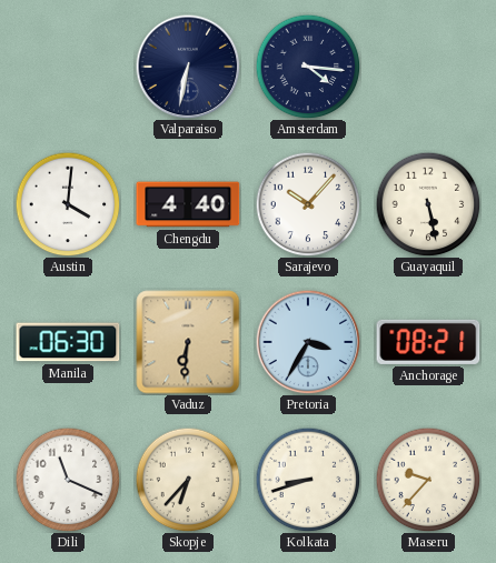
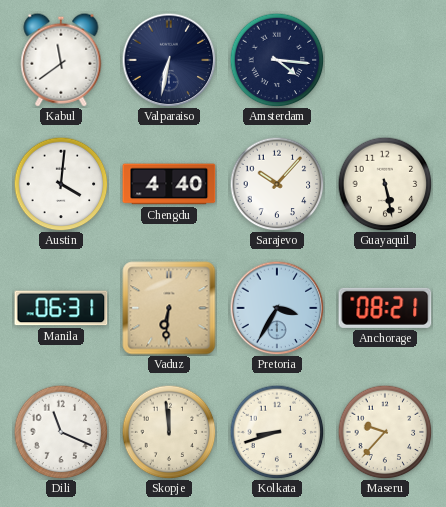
Kabul: none -> 11:39 (61, 60)
Manila: 06:30 -> 06:31 (61, 308)
Skopje: 6:37 -> 11:59 (169, 432)
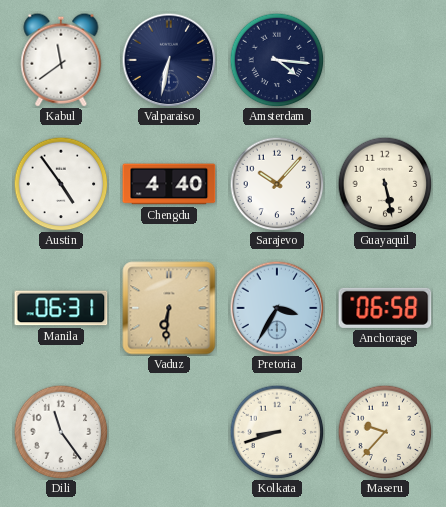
Austin: 4:01 -> 4:54 (61, 184)
Anchorage: 08:21 -> 06:58 (385, 308)
Dili: 11:19 -> 11:24 (61, 432)
Skopje: 11:59 -> none (169, 432)
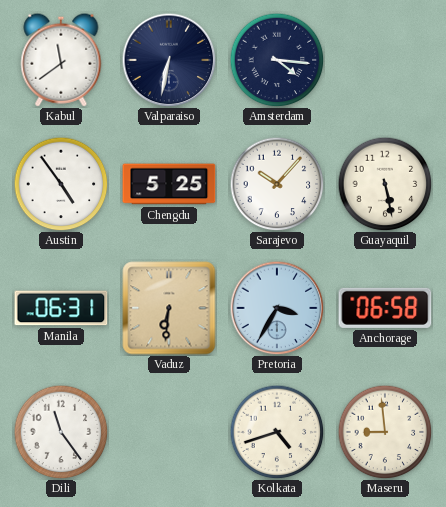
Chengdu: 4:40 -> 5:25 (169, 184)
Kolkata: 8:42 -> 4:42 (277, 432)
Maseru: 9:37 -> 8:59 (385, 432)
